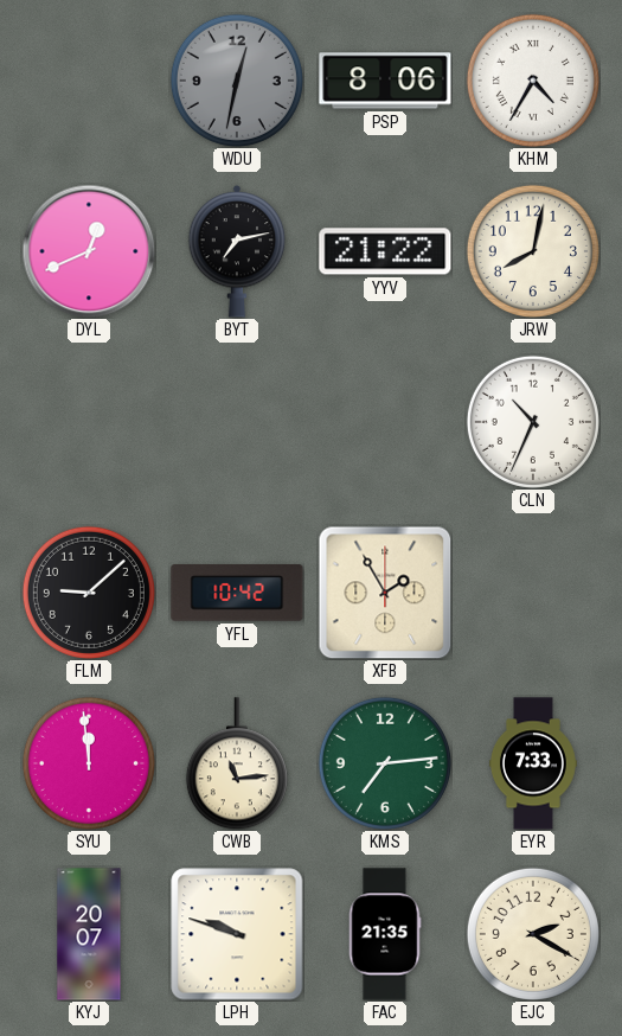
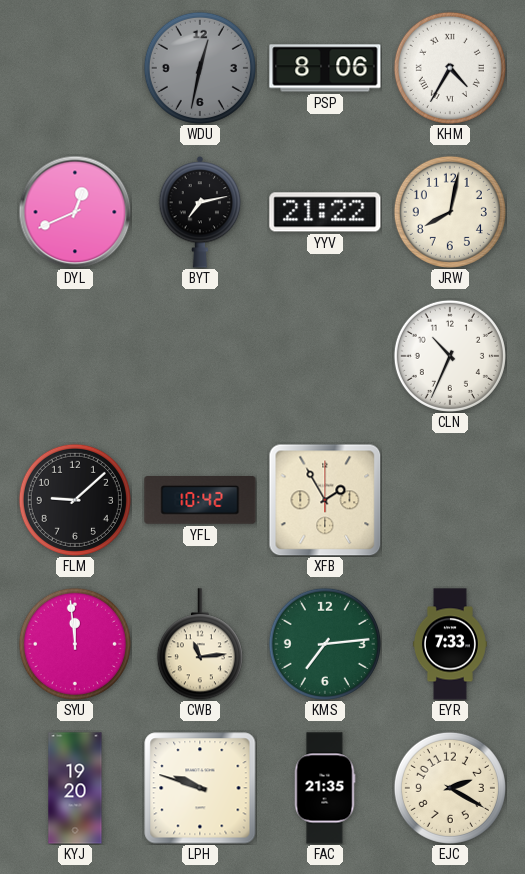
KYJ: 20:07 -> 19:20 (75, 788)
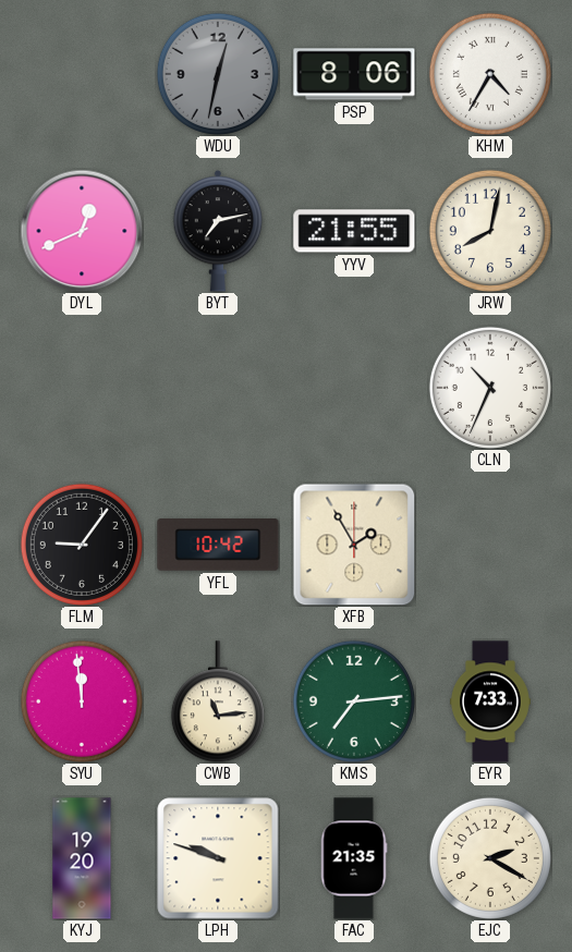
YYV: 21:22 -> 21:55 (354, 231)
FLM: 9:08 -> 9:06 (82, 545)
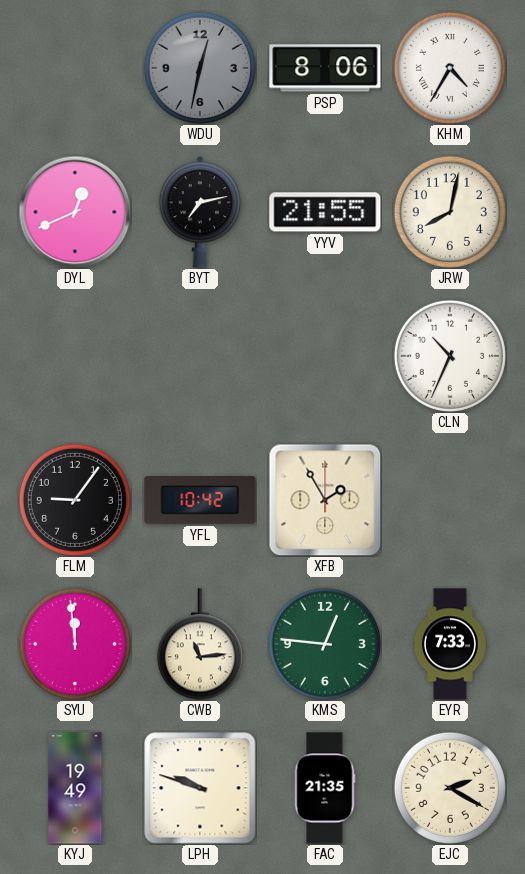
KMS: 7:14 -> 12:46 (325, 644)
KYJ: 19:20 -> 19:49 (75, 788)
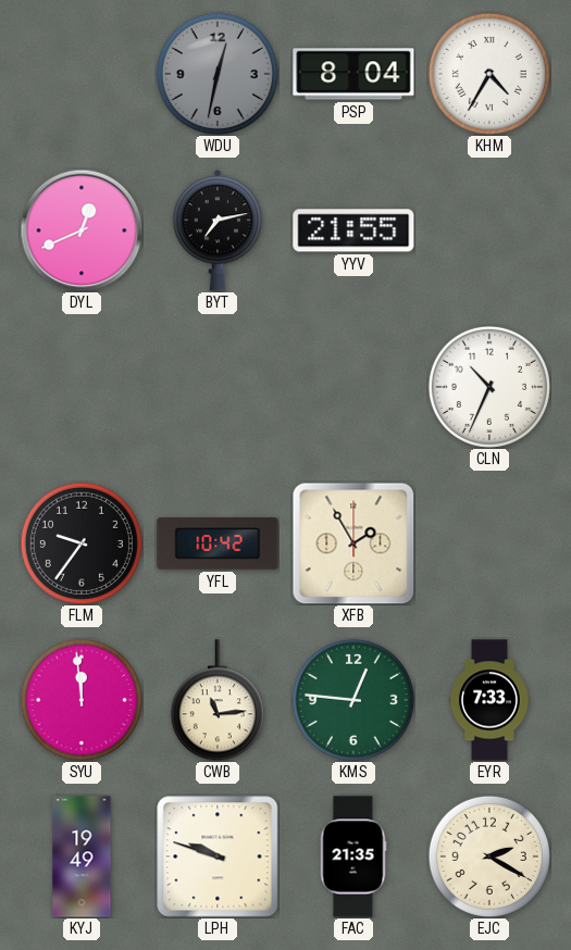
PSP: 8:06 -> 8:04 (353, 74)
JRW: 8:02 -> none (450, 212)
FLM: 9:06 -> 9:36 (82, 543)
